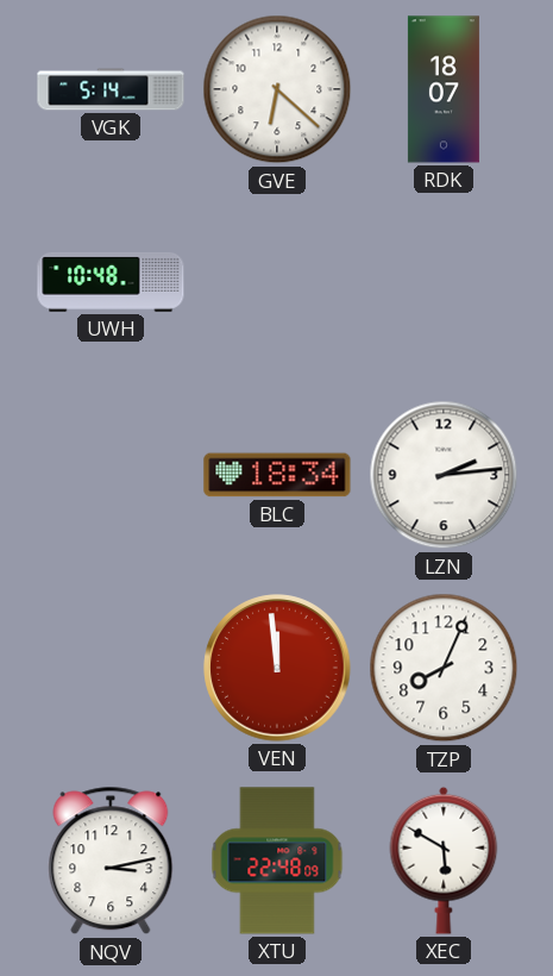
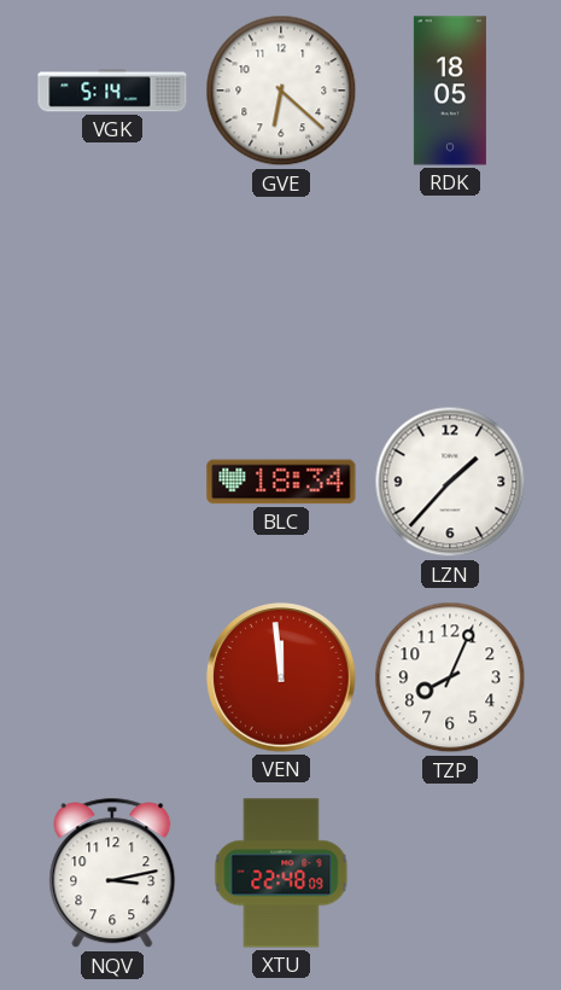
RDK: 18:07 -> 18:05 (450, 91)
UWH: 10:48 -> none (111, 282)
LZN: 2:14 -> 1:37 (450, 482)
XEC: 5:50 -> none (444, 861)
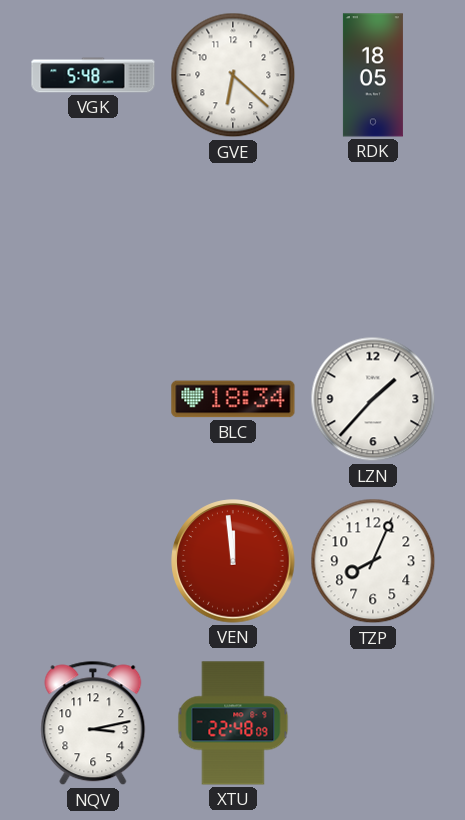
VGK: 5:14 -> 5:48 (93, 75)
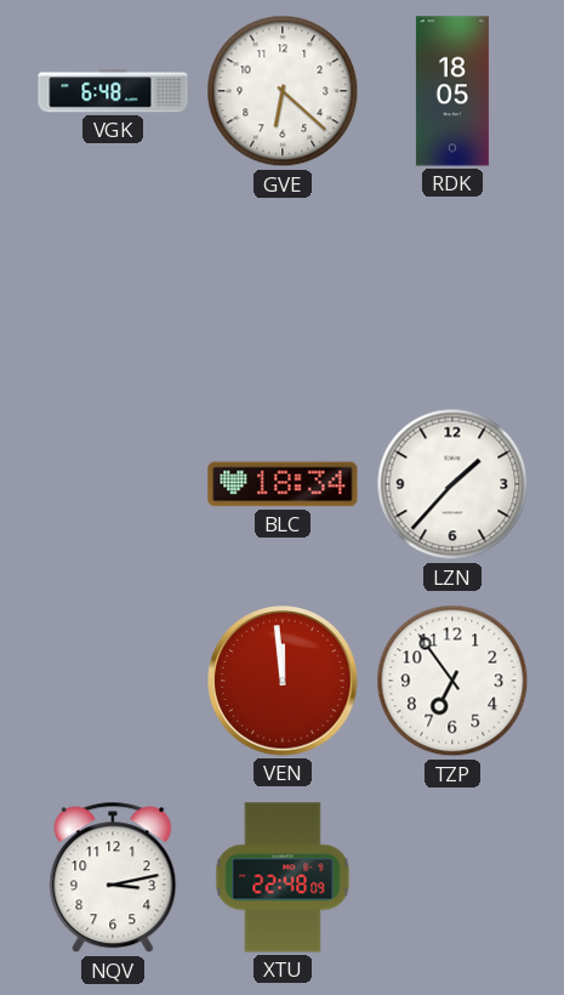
VGK: 5:48 -> 6:48 (113, 91)
TZP: 8:04 -> 6:54 (452, 681)
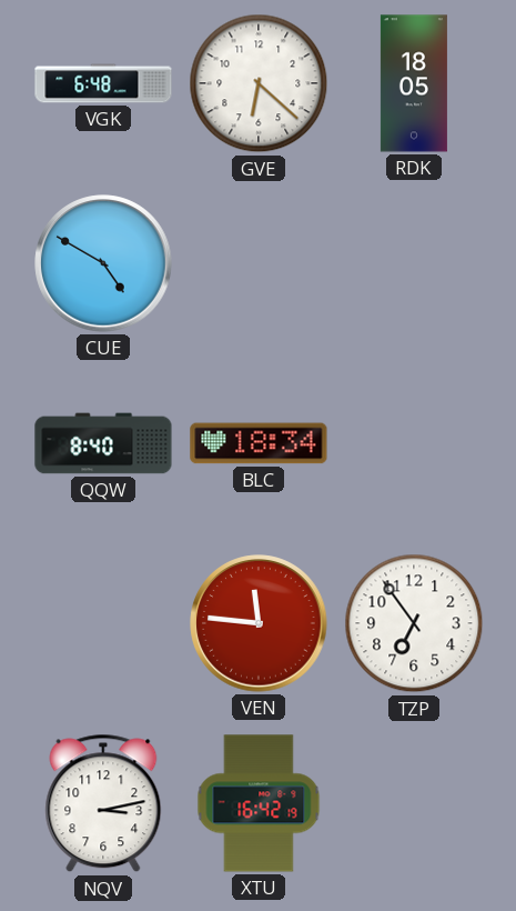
CUE: none -> 4:50 (103, 263)
QQW: none -> 8:40 (103, 443)
LZN: 1:37 -> none (452, 484)
VEN: 11:59 -> 11:46 (259, 623)
XTU: 22:48 -> 16:42 (259, 803)
